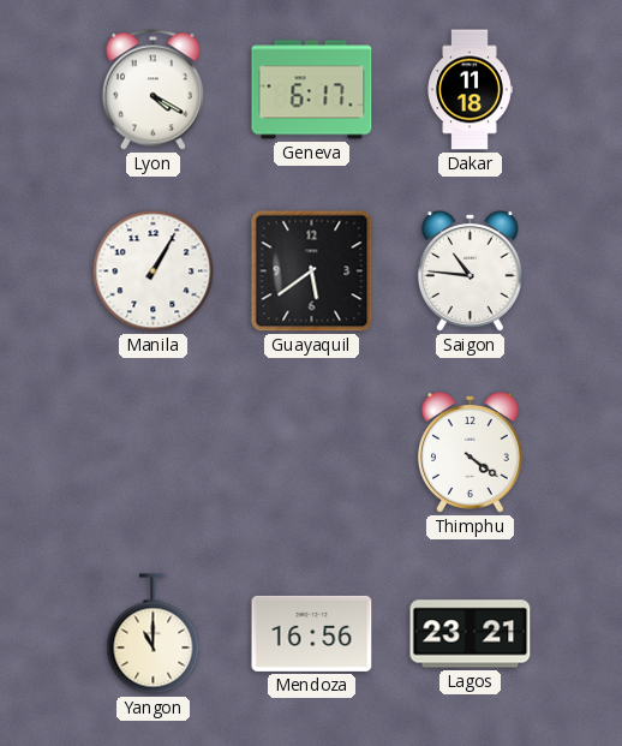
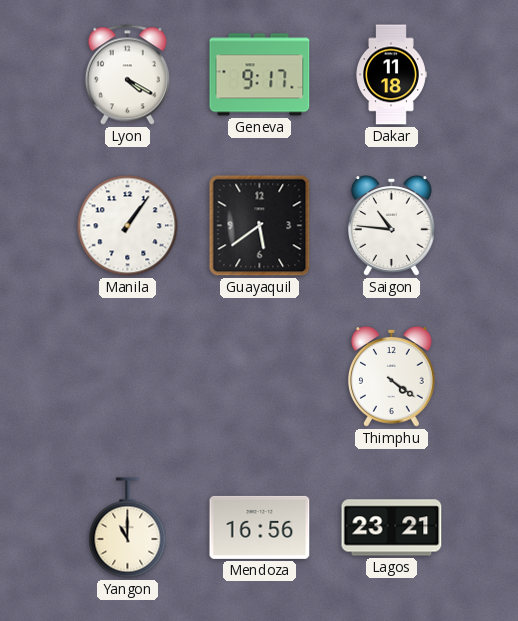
Geneva: 6:17 -> 9:17 (260, 75)
Manila: 1:05 -> 1:06 (128, 226)
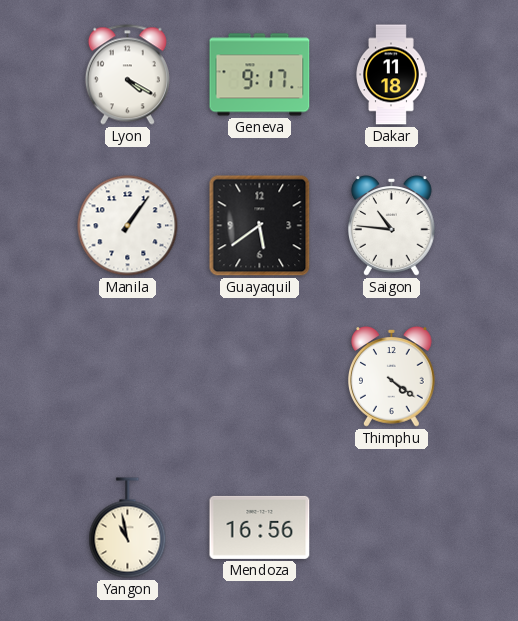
Yangon: 11:00 -> 10:58 (128, 528)
Lagos: 23:21 -> none (392, 528)
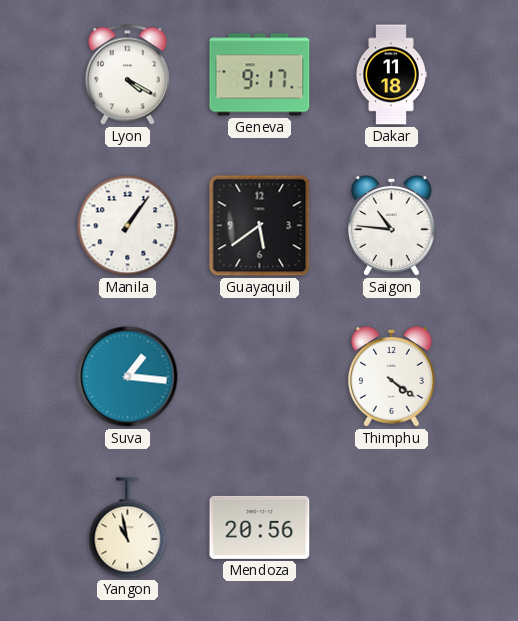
Suva: none -> 1:16 (128, 377)
Mendoza: 16:56 -> 20:56 (260, 527)
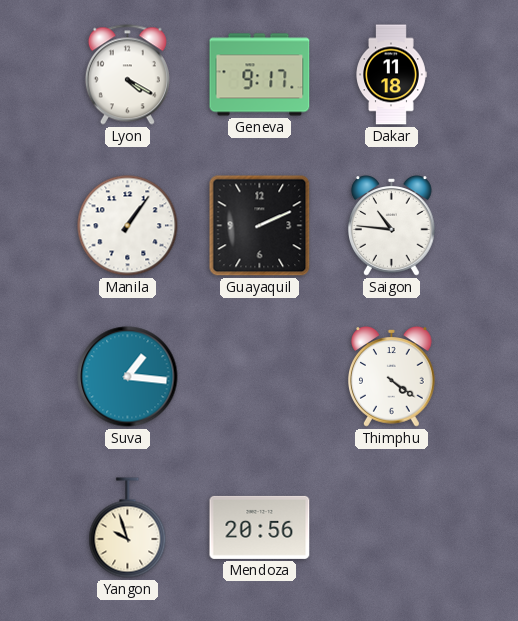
Guayaquil: 5:39 -> 2:11 (260, 226)
Yangon: 10:58 -> 9:57 (128, 528)
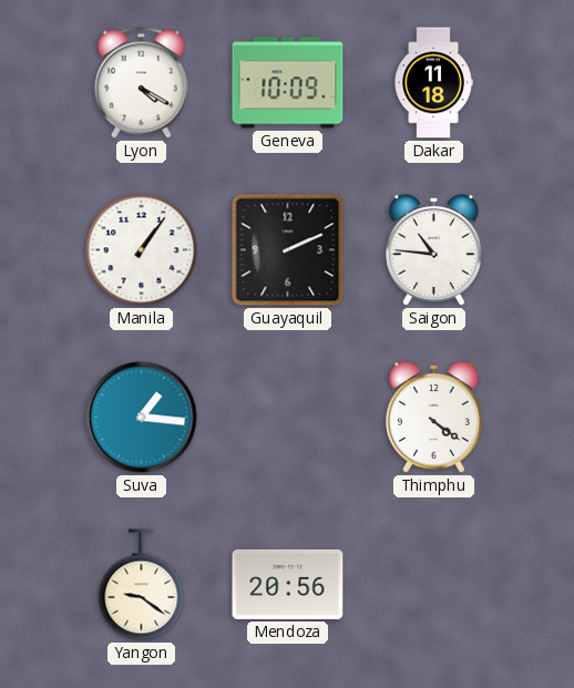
Geneva: 9:17 -> 10:09 (288, 83)
Yangon: 9:57 -> 9:21 (142, 585)
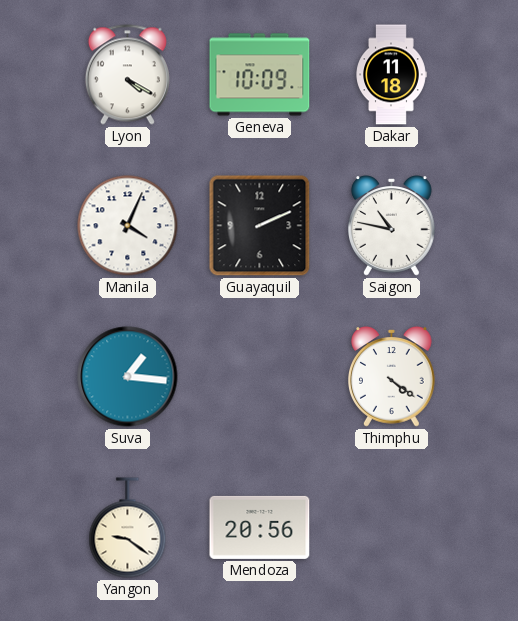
Manila: 1:06 -> 4:04 (128, 226)
Saigon: 10:46 -> 10:47 (392, 226)
